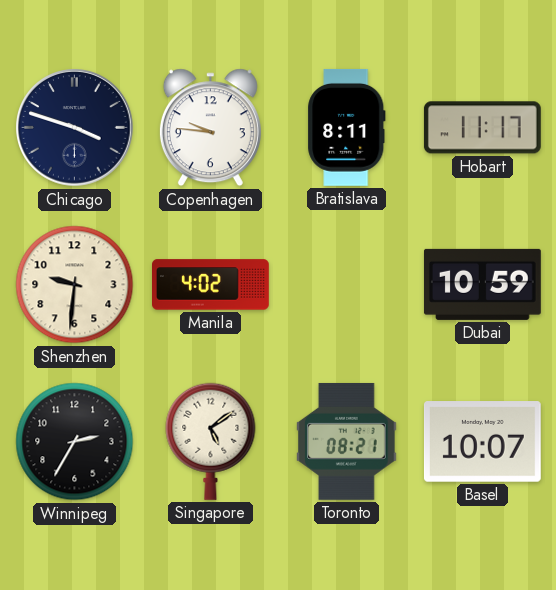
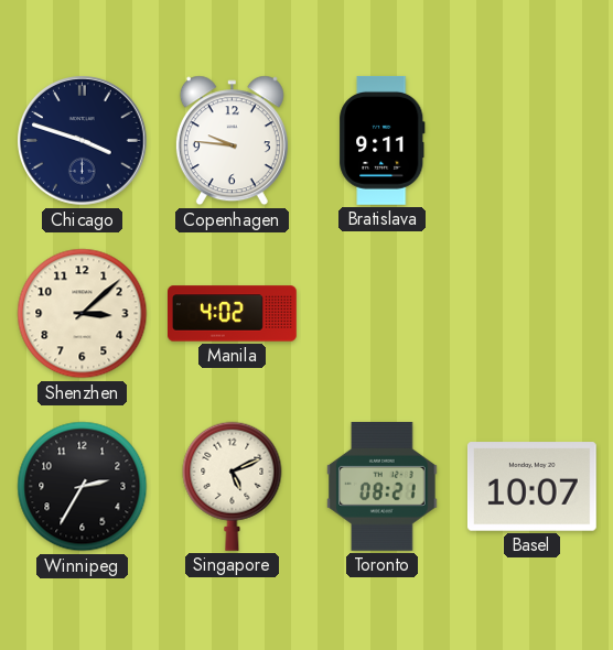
Bratislava: 8:11 -> 9:11 (383, 140)
Hobart: 11:17 -> none (482, 128)
Shenzhen: 9:31 -> 3:08 (83, 314)
Dubai: 10:59 -> none (482, 284)
Singapore: 5:09 -> 5:11 (233, 486)
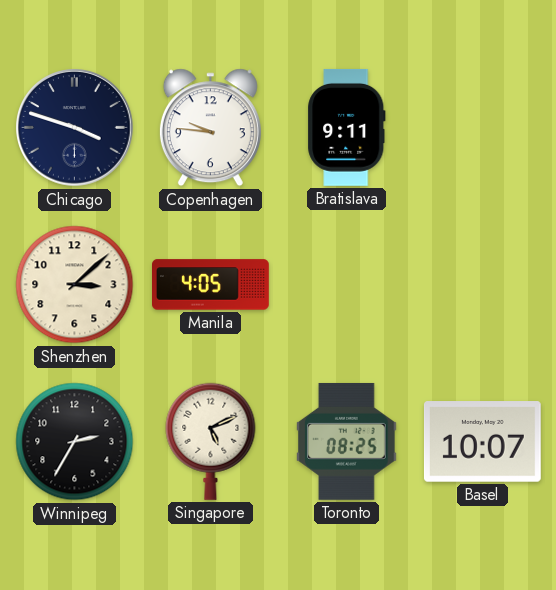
Manila: 4:02 -> 4:05 (211, 285)
Toronto: 08:21 -> 08:25 (347, 441)
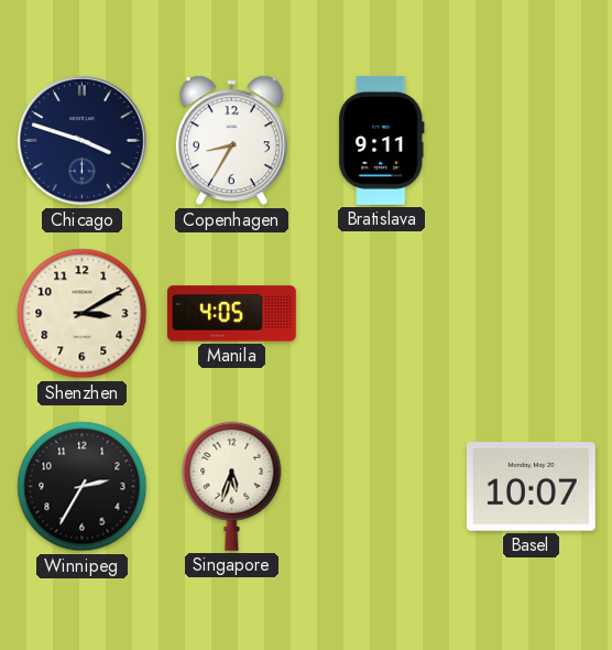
Copenhagen: 9:46 -> 8:35 (231, 141)
Shenzhen: 3:08 -> 3:10 (83, 314)
Singapore: 5:11 -> 5:33 (232, 486)
Toronto: 08:25 -> none (347, 441)
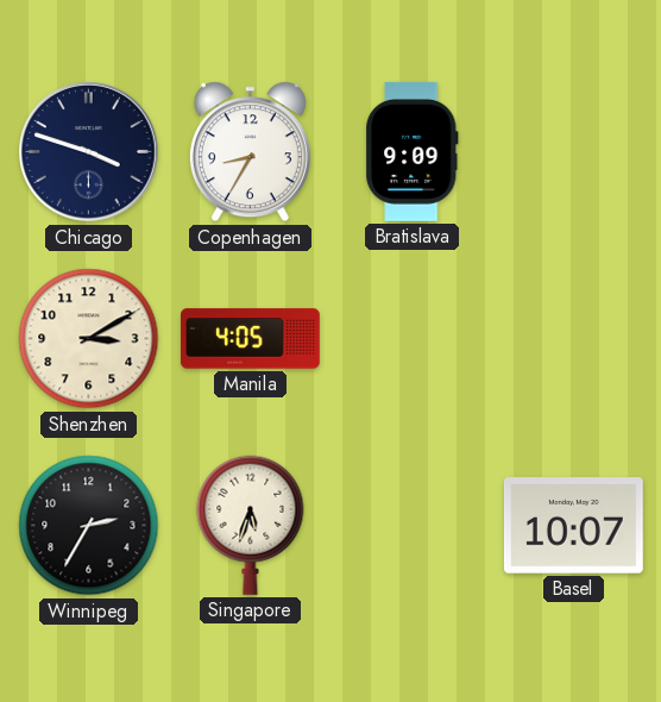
Bratislava: 9:11 -> 9:09 (413, 151)
